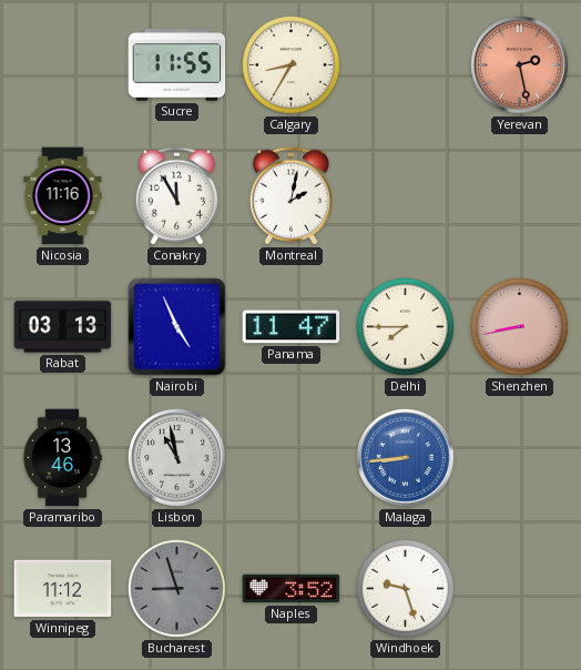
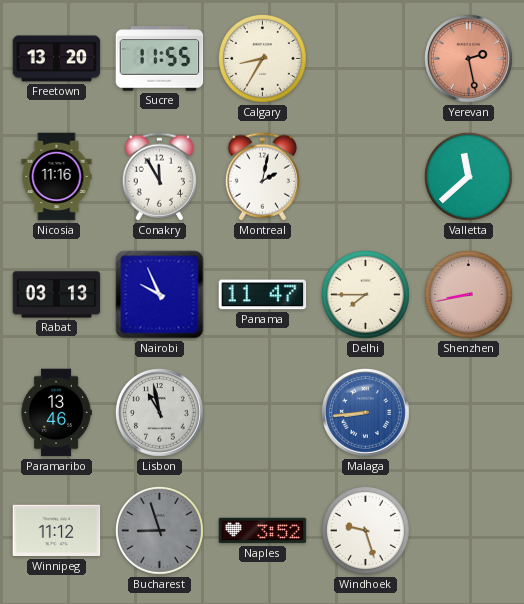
Freetown: none -> 13:20 (57, 59)
Valletta: none -> 11:38 (469, 177)
Nairobi: 4:56 -> 9:56 (160, 295)
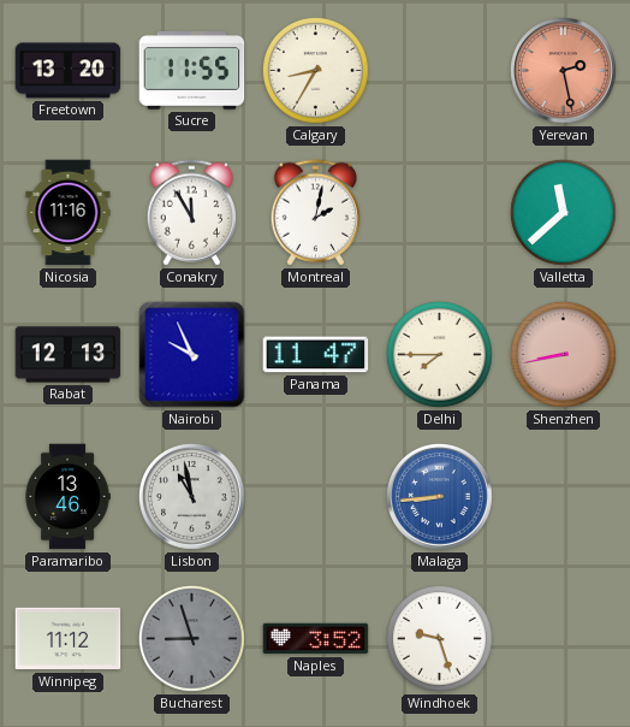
Rabat: 03:13 -> 12:13 (69, 355)
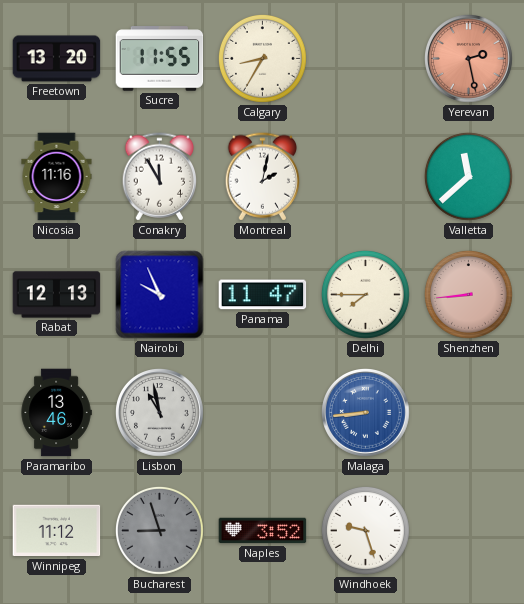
Shenzhen: 8:43 -> 8:44 (469, 295)
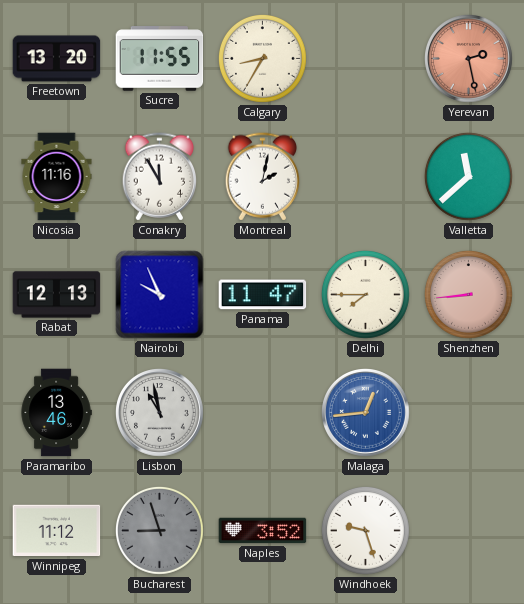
Malaga: 8:44 -> 12:44 (366, 413)
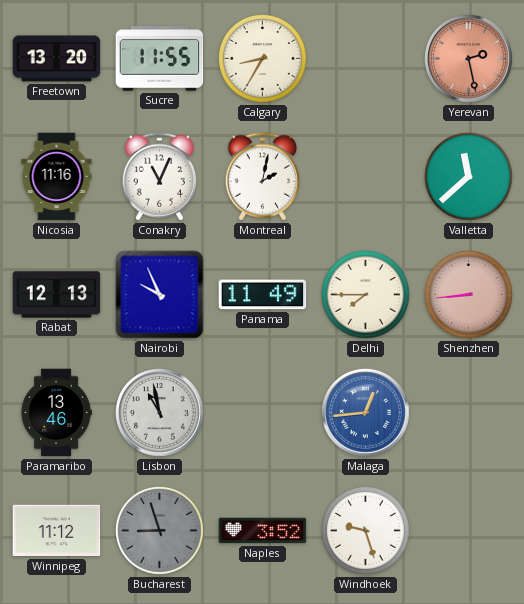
Conakry: 11:55 -> 11:04 (159, 177)
Panama: 11:47 -> 11:49 (263, 295)
